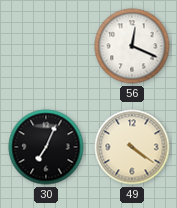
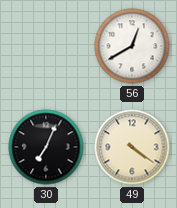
56: 12:19 -> 12:40 (132, 46)
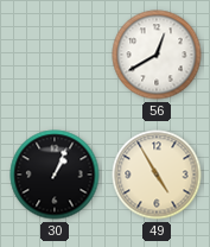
30: 7:04 -> 1:04 (55, 175)
49: 4:21 -> 4:55 (157, 175)
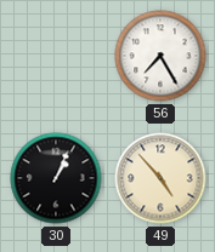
56: 12:40 -> 7:25 (160, 56)
49: 4:55 -> 4:53 (160, 178)
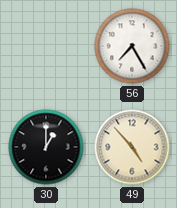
30: 1:04 -> 1:00 (46, 147)
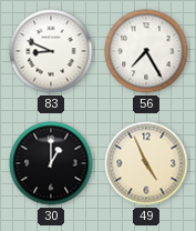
83: none -> 8:49 (51, 51)
49: 4:53 -> 4:56 (146, 163)
